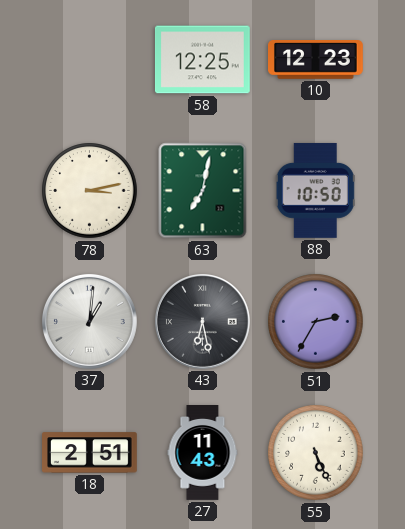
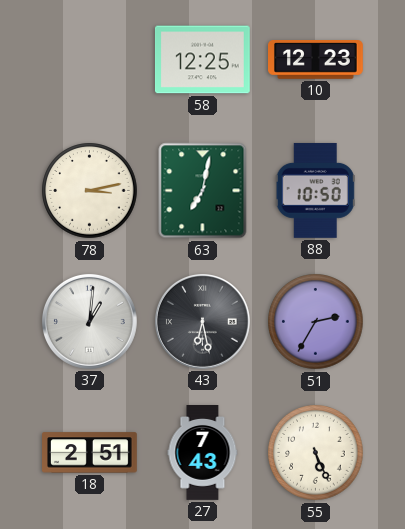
27: 11:43 -> 7:43 (203, 453)
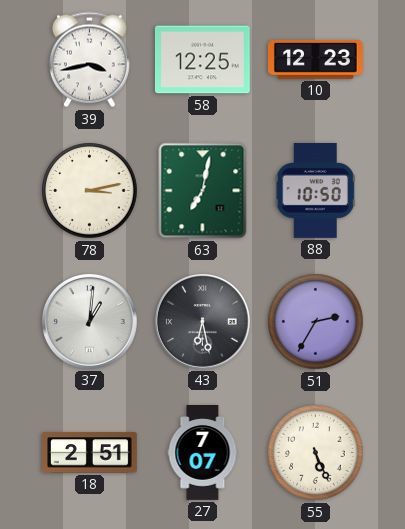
39: none -> 3:43 (89, 60)
27: 7:43 -> 7:07 (203, 453)
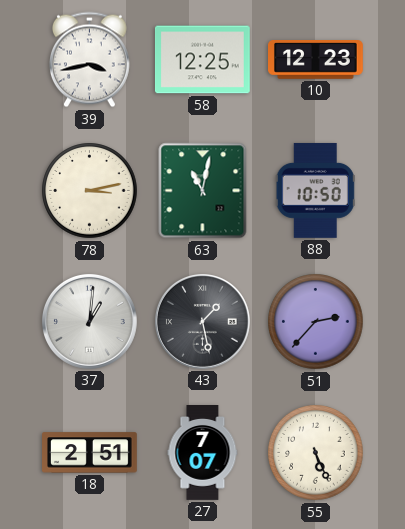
63: 7:02 -> 11:02 (203, 191)
43: 6:28 -> 1:28 (202, 321)
51: 2:35 -> 2:37 (316, 322)
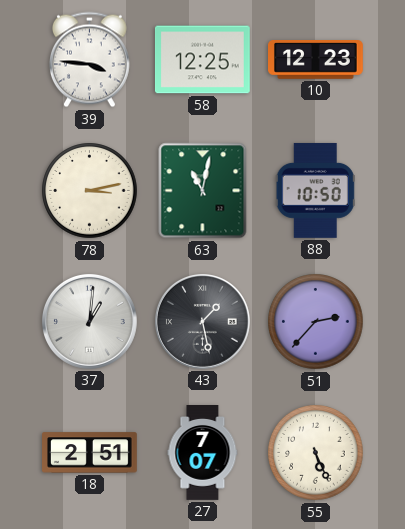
39: 3:43 -> 3:46 (89, 60)
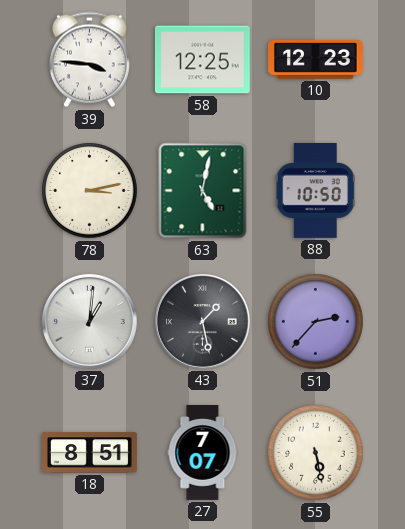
63: 11:02 -> 5:02 (203, 191)
18: 2:51 -> 8:51 (90, 453)
55: 5:26 -> 5:28 (316, 453)
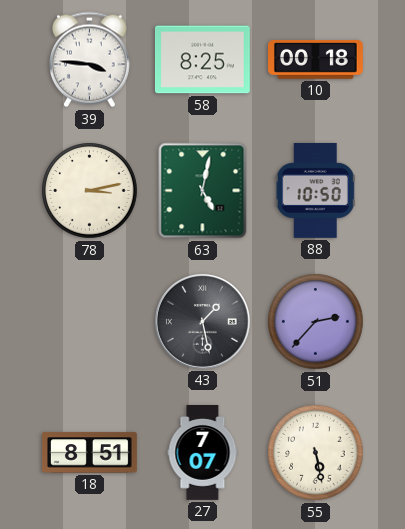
58: 12:25 -> 8:25 (202, 60)
10: 12:23 -> 00:18 (316, 60)
37: 1:01 -> none (89, 321)
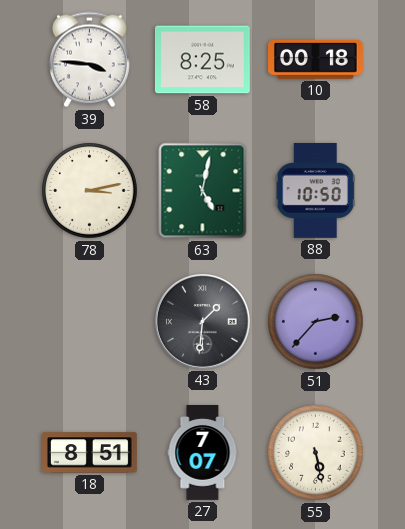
43: 1:28 -> 1:31 (202, 321)
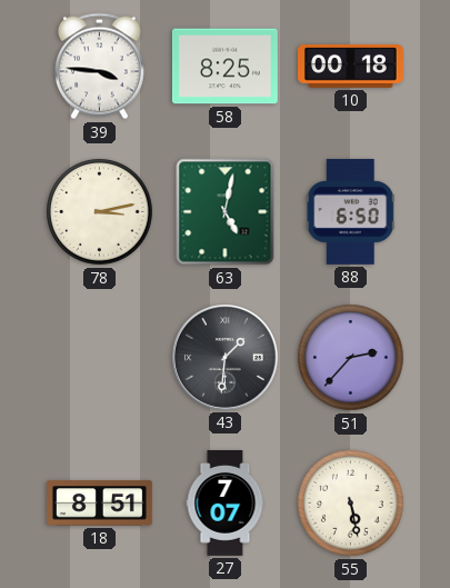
88: 10:50 -> 6:50 (350, 211)
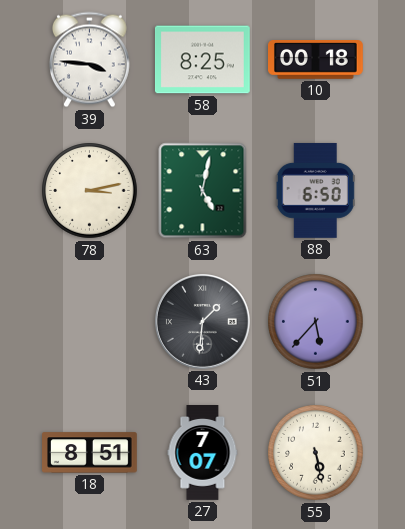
51: 2:37 -> 5:37 (316, 322)
